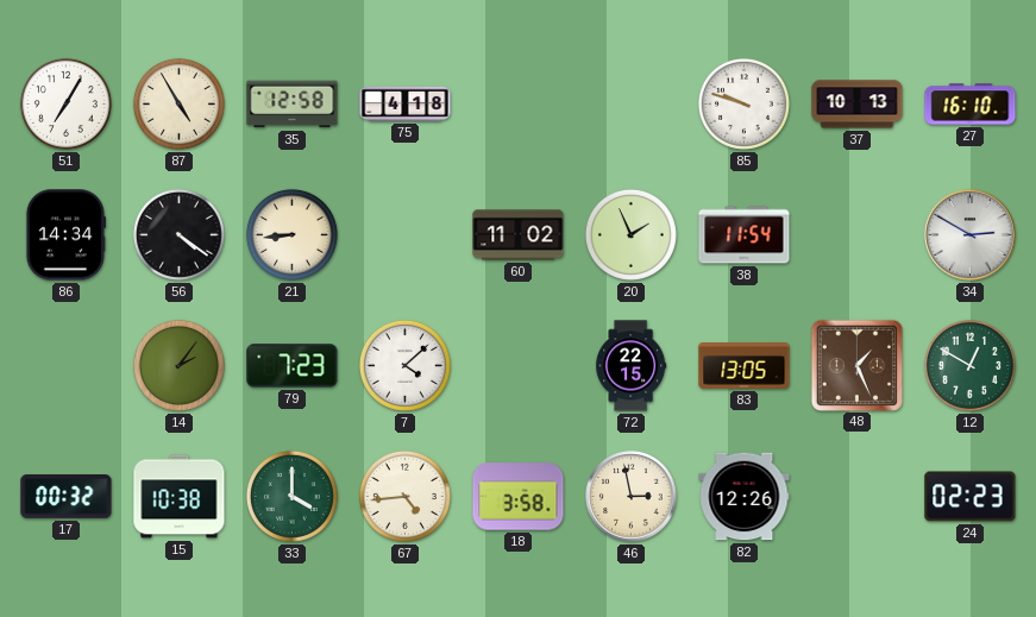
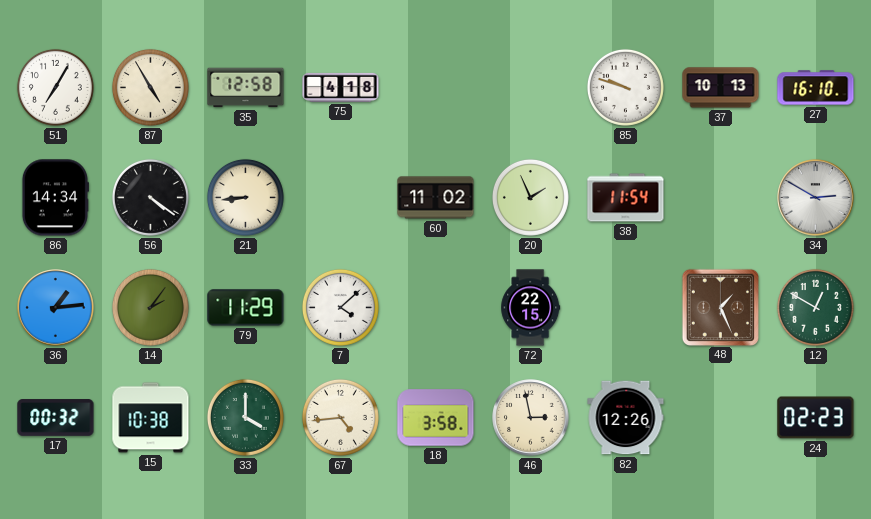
36: none -> 1:14 (56, 308)
79: 7:23 -> 11:29 (246, 308)
83: 13:05 -> none (745, 366)
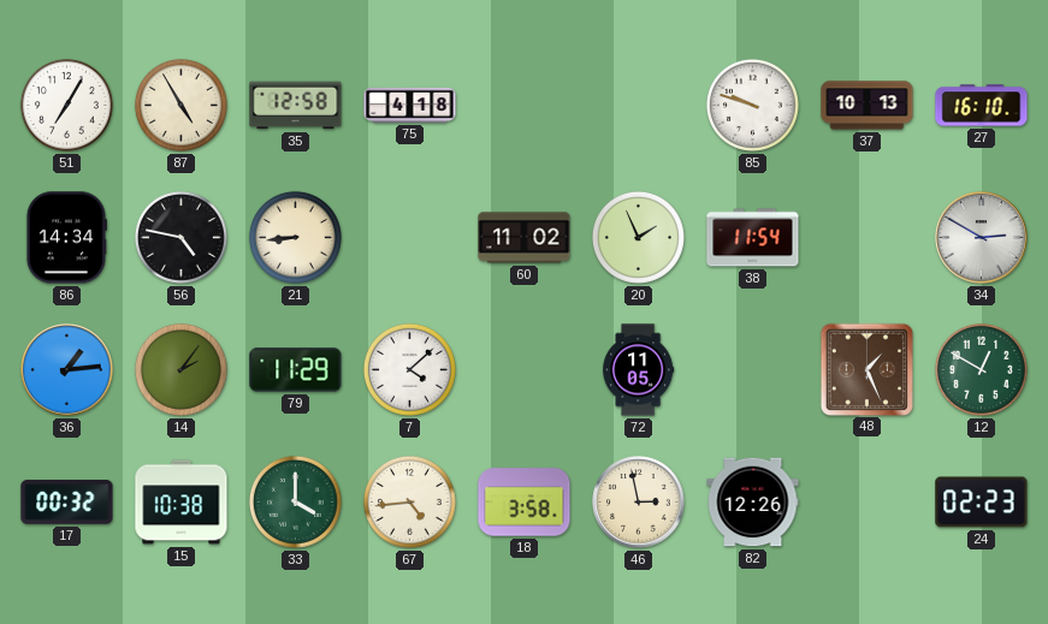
56: 4:21 -> 4:47 (180, 237)
72: 22:15 -> 11:05 (639, 370)
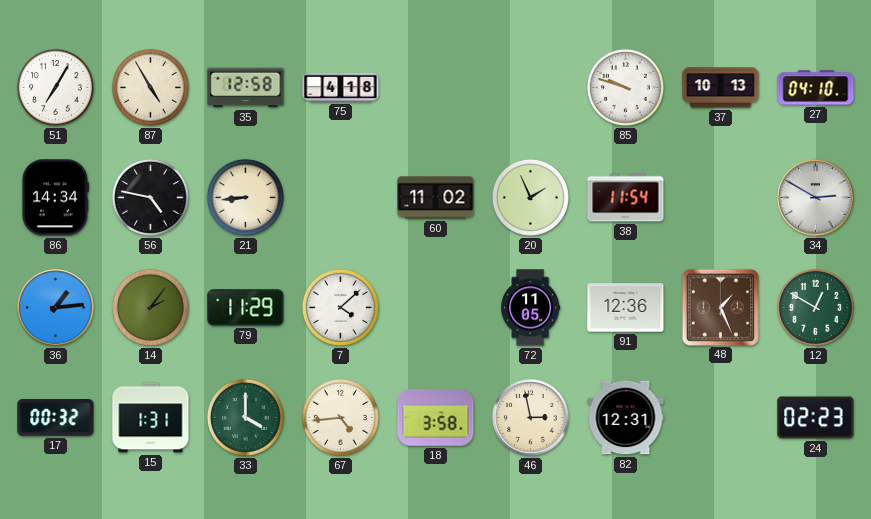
27: 16:10 -> 04:10 (816, 88)
91: none -> 12:36 (626, 308)
15: 10:38 -> 1:31 (151, 418)
82: 12:26 -> 12:31 (626, 418)
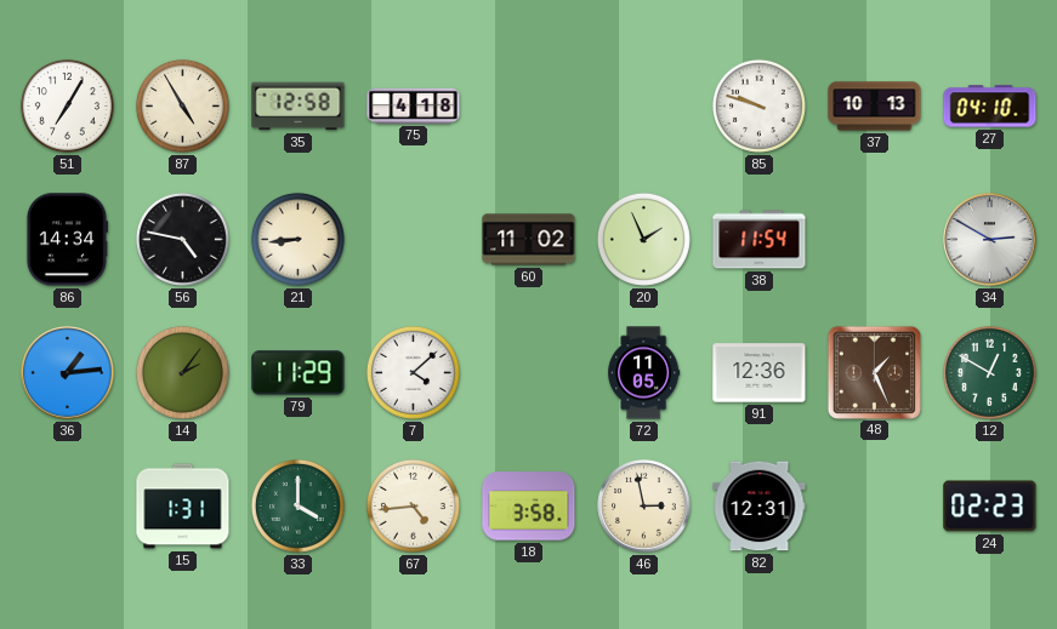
17: 00:32 -> none (56, 418)
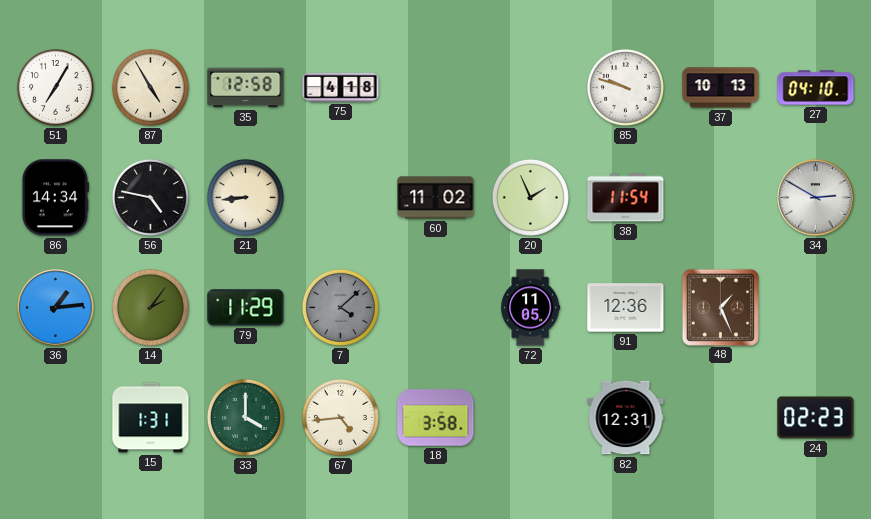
7 dial: white -> grey (340, 307)
12: 12:50 -> none (989, 372)
46: 2:58 -> none (644, 507)
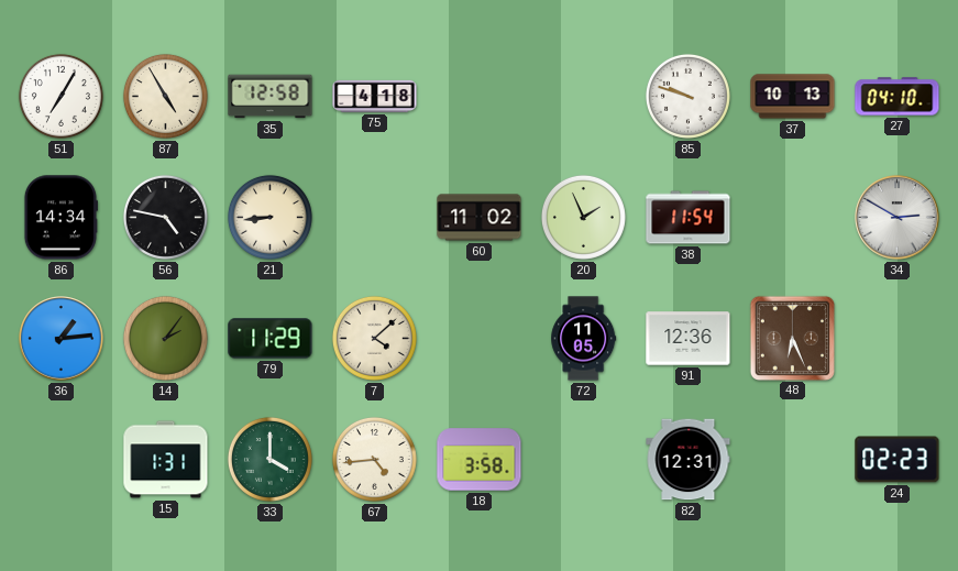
7 dial: grey -> cream (374, 338)
48: 1:26 -> 6:26 (792, 338)
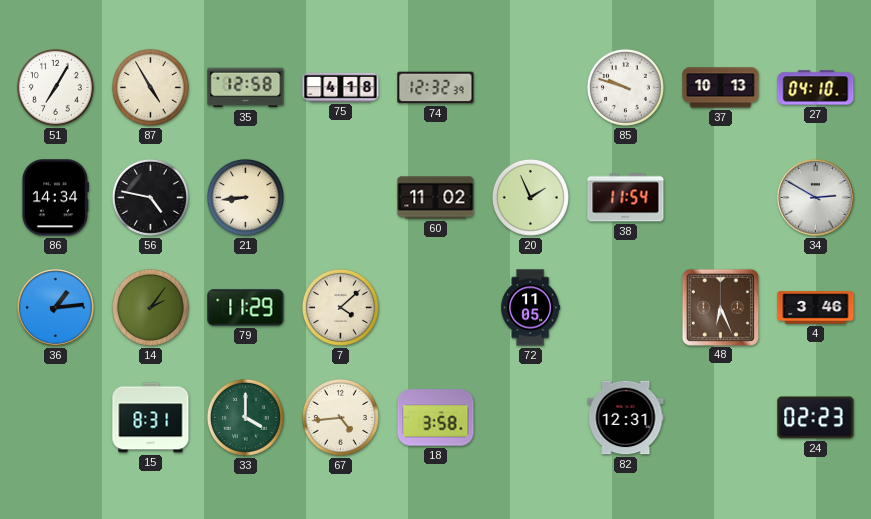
74: none -> 12:32 (436, 88)
91: 12:36 -> none (689, 339)
4: none -> 3:46 (816, 308)
15: 1:31 -> 8:31 (151, 418)
